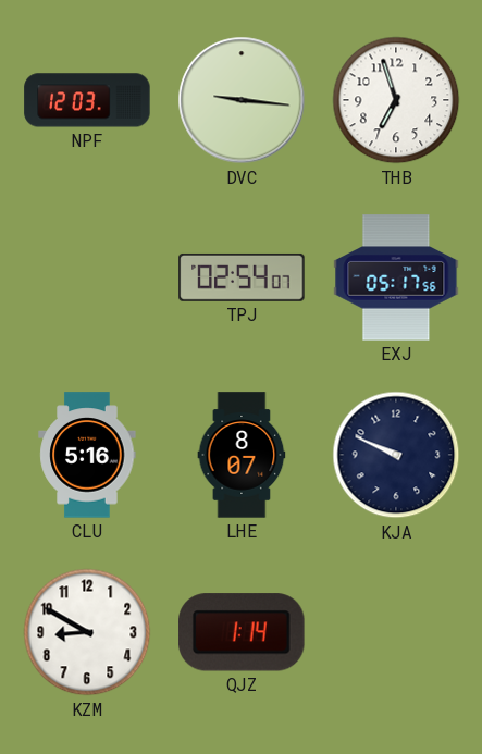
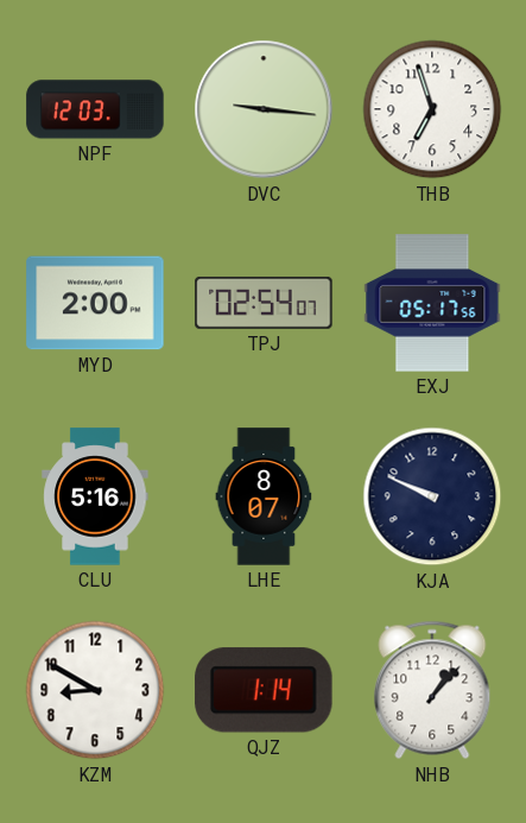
MYD: none -> 2:00 (95, 303)
NHB: none -> 1:07 (432, 690)
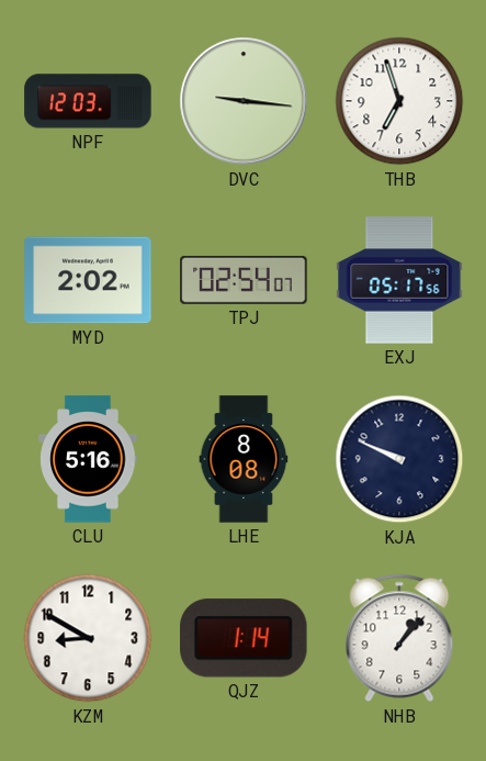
MYD: 2:00 -> 2:02 (88, 280)
LHE: 8:07 -> 8:08 (244, 459)
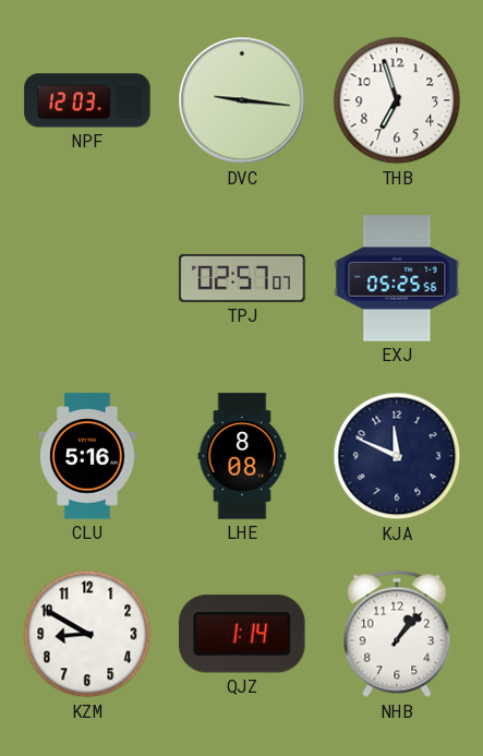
MYD: 2:02 -> none (88, 280)
TPJ: 02:54 -> 02:57 (242, 278)
EXJ: 05:17 -> 05:25 (397, 278)
KJA: 9:49 -> 11:49 (397, 456)
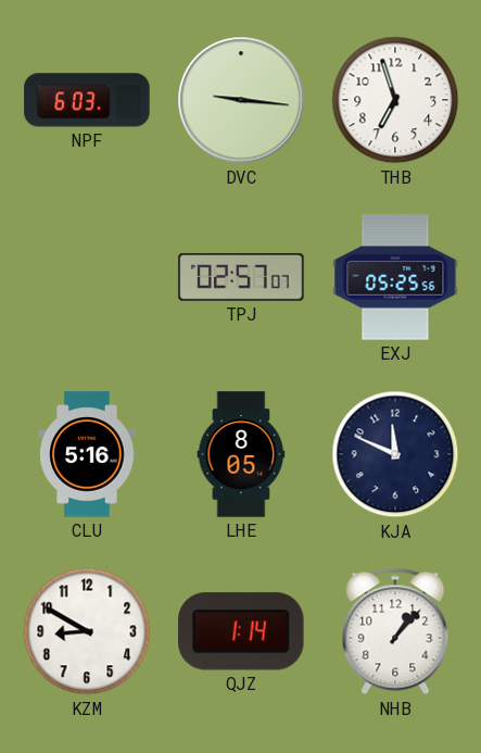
NPF: 12:03 -> 6:03 (87, 100)
LHE: 8:08 -> 8:05 (241, 454)
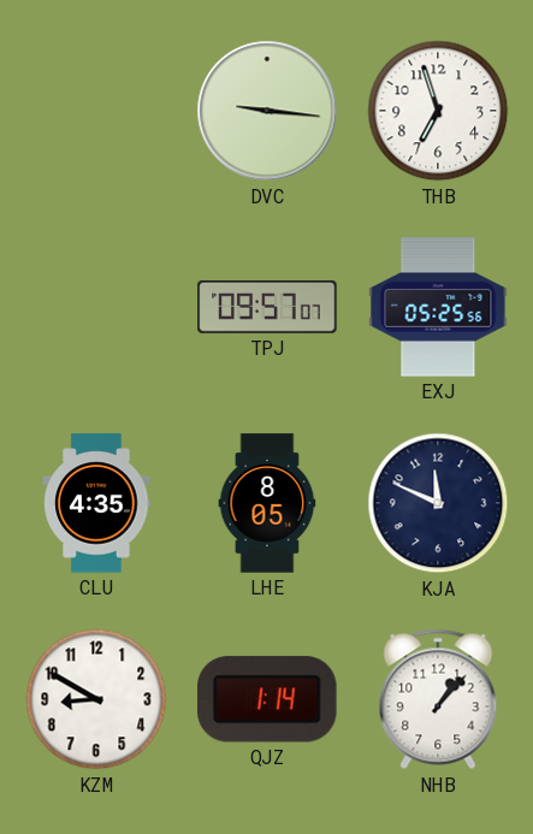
NPF: 6:03 -> none (87, 100)
TPJ: 02:57 -> 09:57 (267, 307)
CLU: 5:16 -> 4:35 (96, 503)
